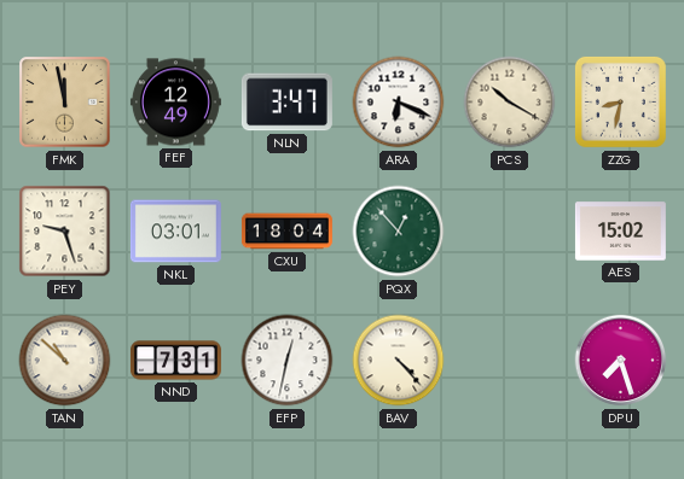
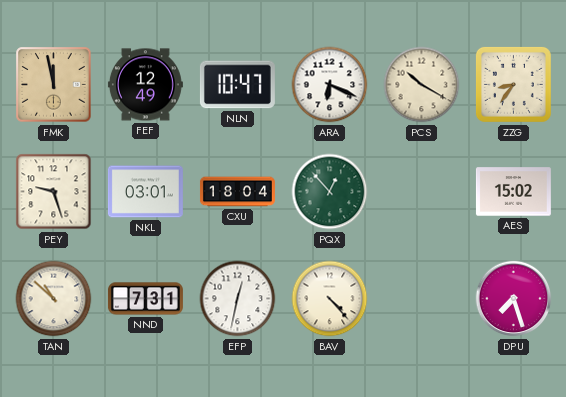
NLN: 3:47 -> 10:47 (237, 85)
ZZG: 8:32 -> 8:36 (513, 84)
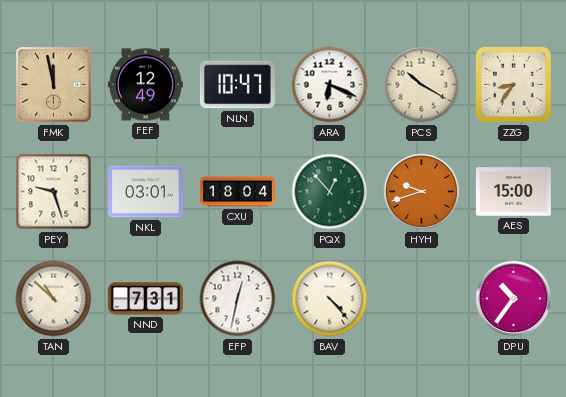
HYH: none -> 9:42 (422, 192)
AES: 15:02 -> 15:00 (513, 192)
DPU: 7:27 -> 10:36 (514, 299)
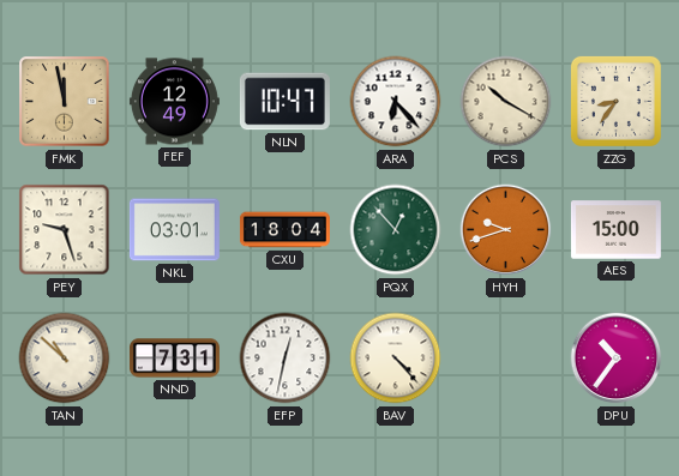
ARA: 6:19 -> 6:23 (396, 102)
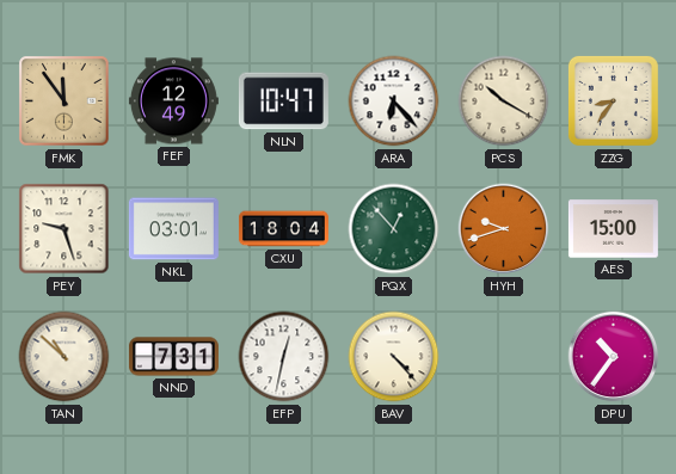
FMK: 11:58 -> 11:54 (64, 101)
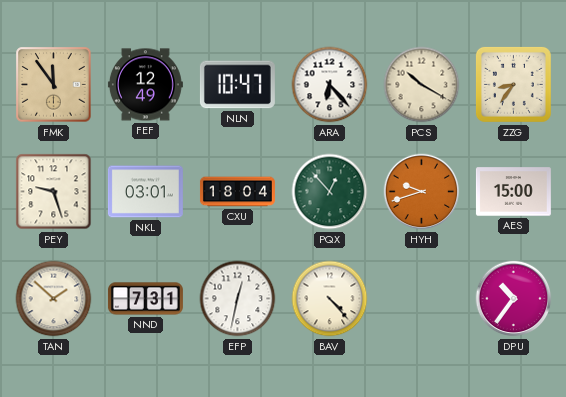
TAN: 10:52 -> 1:52 (54, 299)
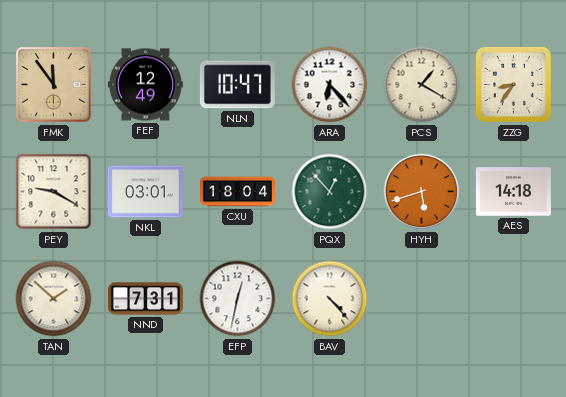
PCS: 10:20 -> 1:20 (422, 85)
PEY: 9:27 -> 9:20 (54, 192)
HYH: 9:42 -> 5:42 (422, 192)
AES: 15:00 -> 14:18 (513, 192)
DPU: 10:36 -> none (514, 299)
